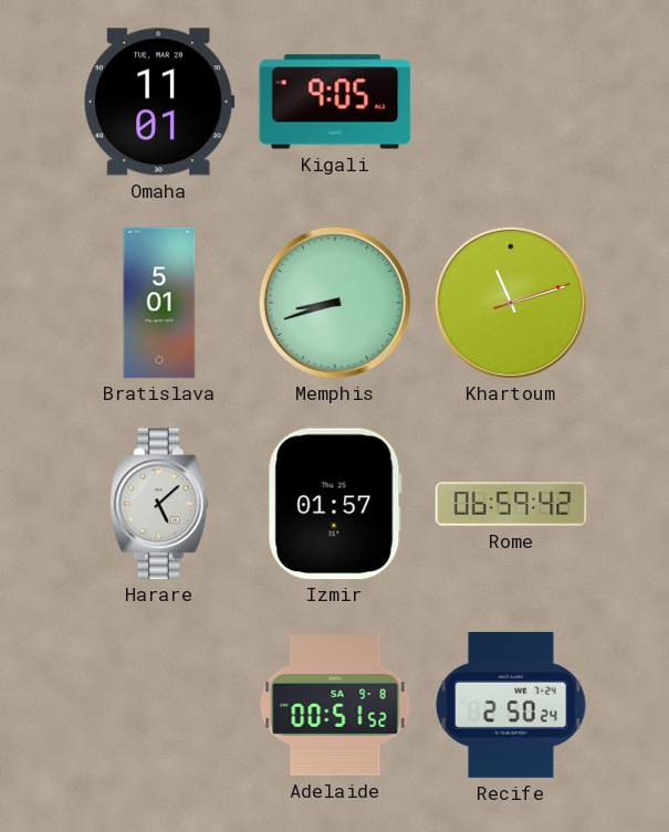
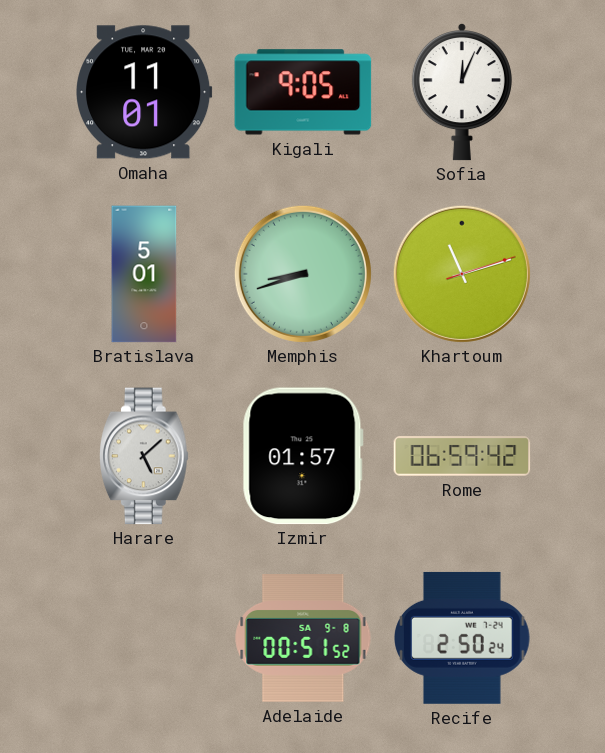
Sofia: none -> 12:04 (462, 92)
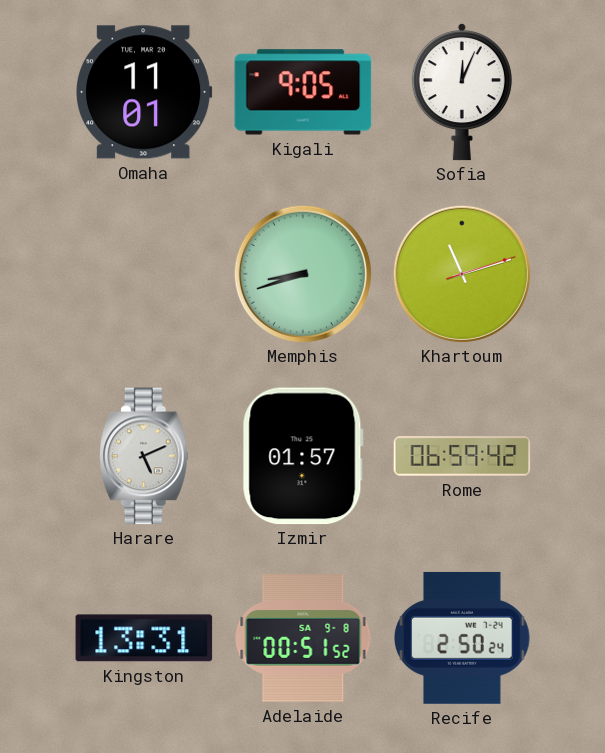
Bratislava: 5:01 -> none (144, 274)
Harare: 5:08 -> 5:11 (145, 456)
Kingston: none -> 13:31 (144, 638)
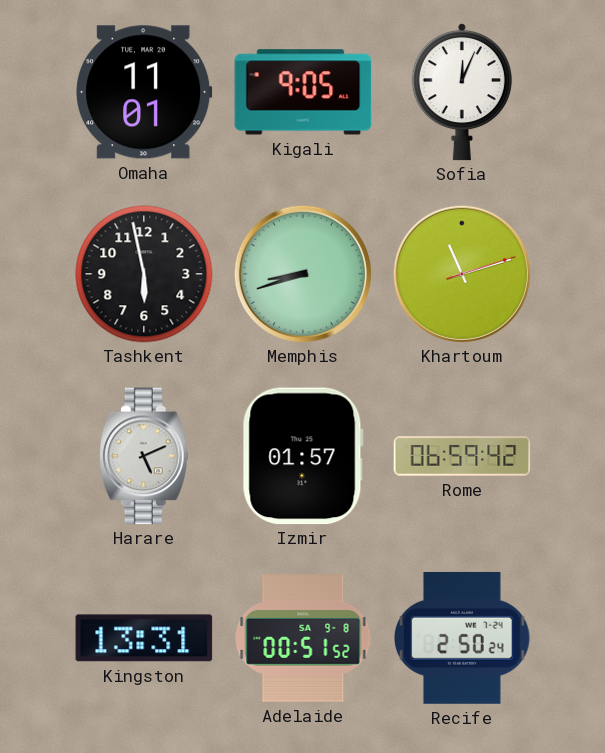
Tashkent: none -> 5:58 (144, 274)
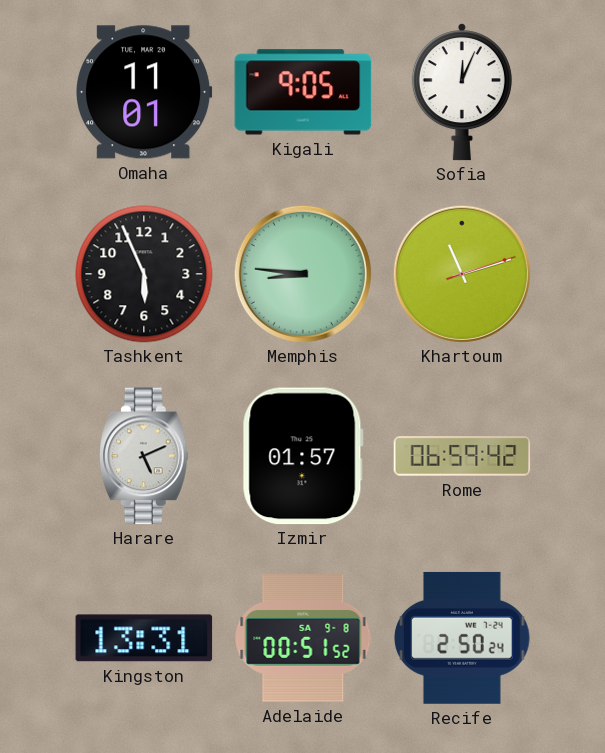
Tashkent: 5:58 -> 5:56 (144, 274)
Memphis: 8:42 -> 8:46 (303, 274)
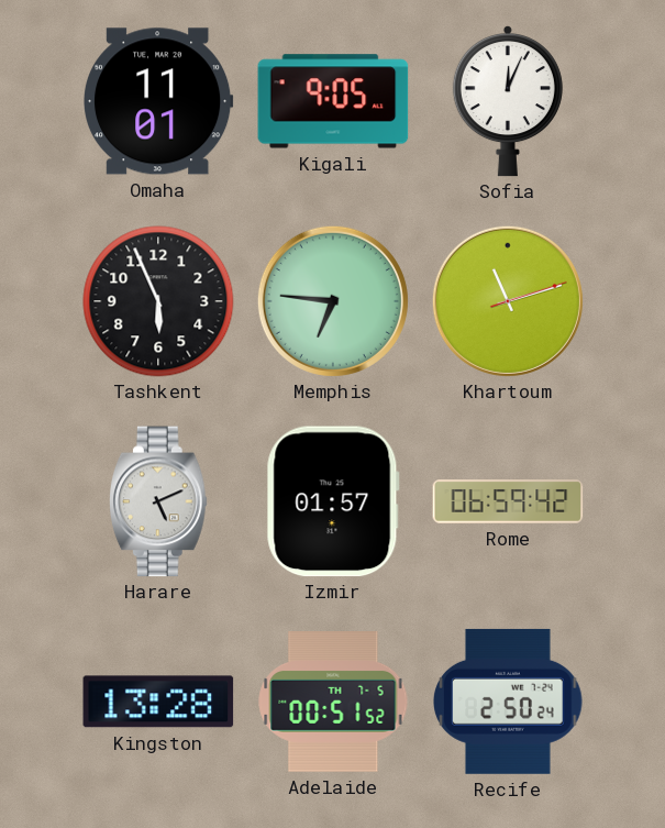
Memphis: 8:46 -> 6:46 (333, 301)
Kingston: 13:31 -> 13:28 (158, 702)
Adelaide date: SA 9-8 -> TH 7-5 (333, 703)
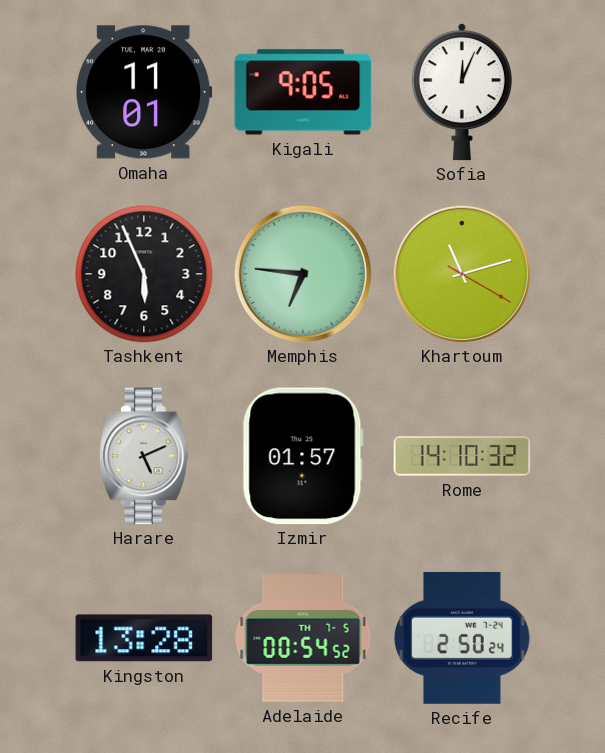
Khartoum: 11:12:12 -> 11:12:20 (462, 274)
Rome: 06:59 -> 14:10 (462, 456)
Adelaide: 00:51 -> 00:54 (303, 639)
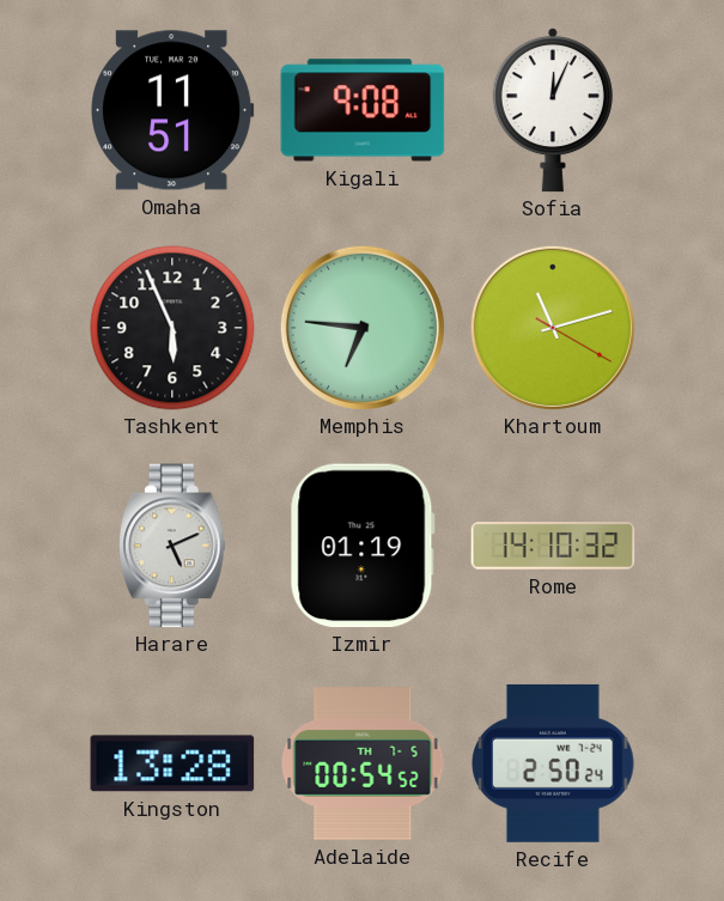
Omaha: 11:01 -> 11:51 (174, 110)
Kigali: 9:05 -> 9:08 (363, 110)
Izmir: 01:57 -> 01:19 (363, 546)
